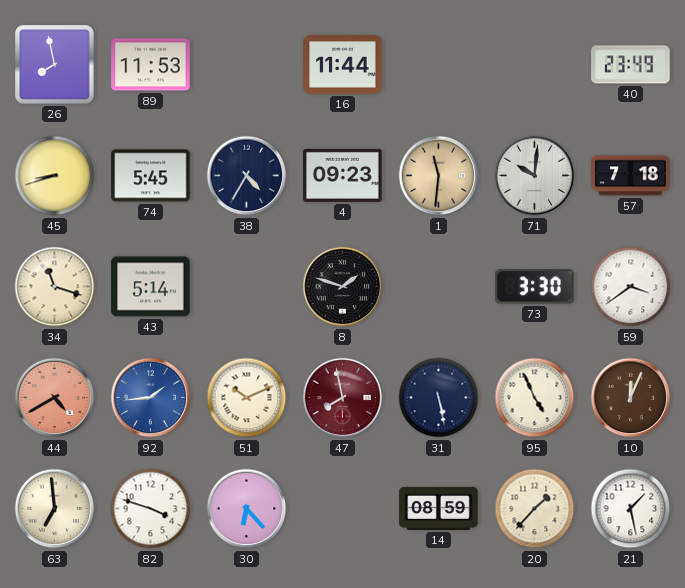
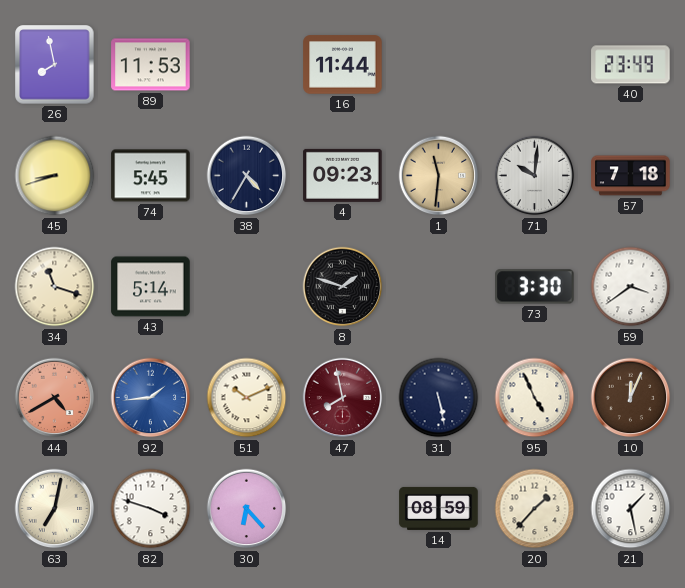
63: 6:59 -> 7:02 (55, 509)
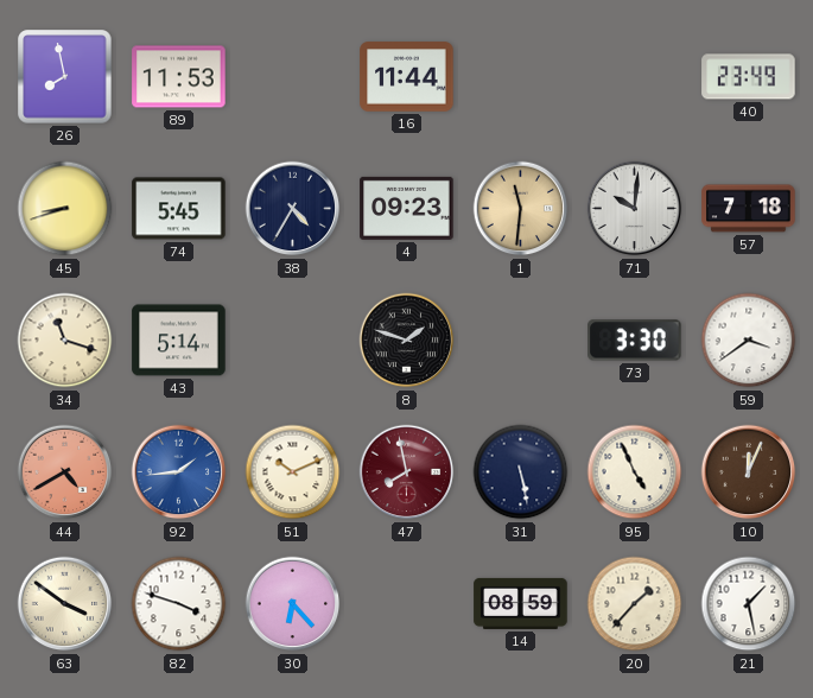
63: 7:02 -> 3:51 (65, 604)
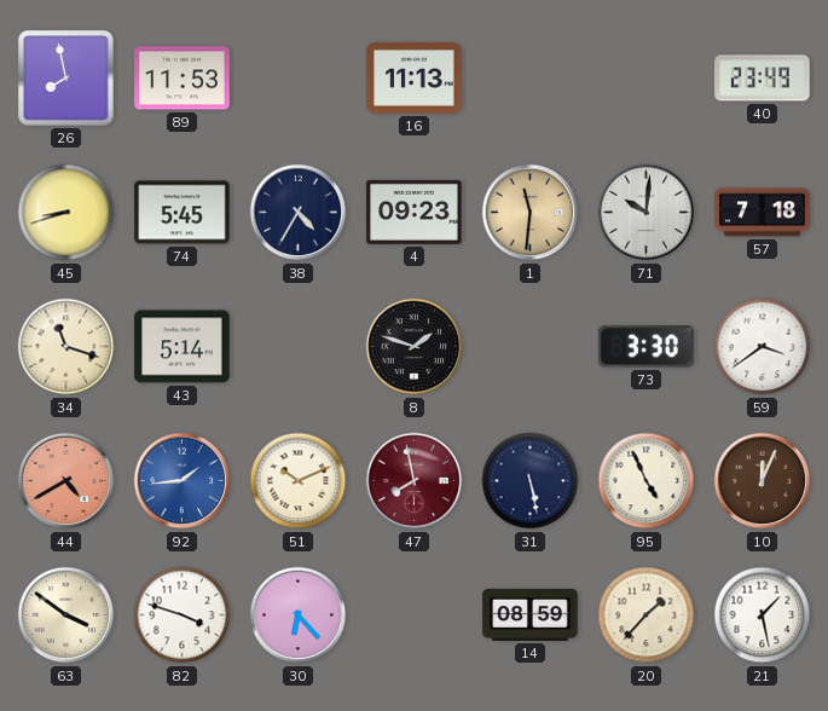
16: 11:44 -> 11:13 (415, 79)
